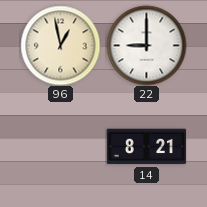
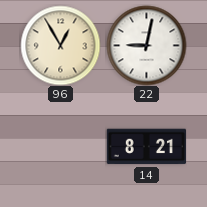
96: 12:58 -> 12:55 (60, 45)
22: 9:00 -> 9:02 (146, 45)
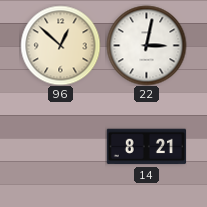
96: 12:55 -> 12:52 (60, 45)
22: 9:02 -> 3:02 (146, 45)
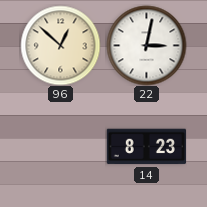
14: 8:21 -> 8:23 (146, 147)
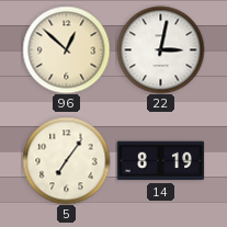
5: none -> 7:06 (66, 160)
14: 8:23 -> 8:19 (160, 161)
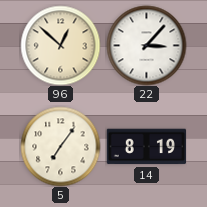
22: 3:02 -> 3:07 (146, 45)
